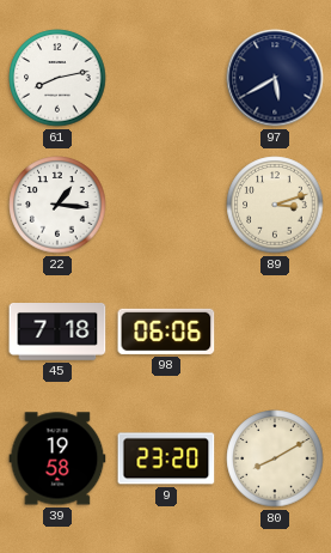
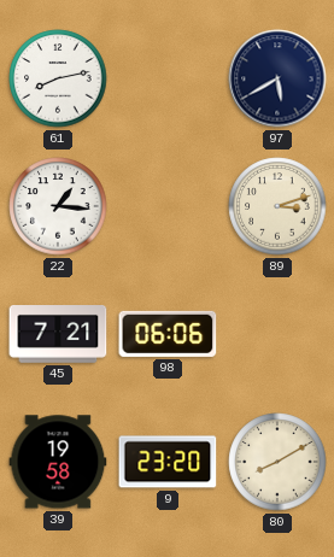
45: 7:18 -> 7:21 (58, 335)
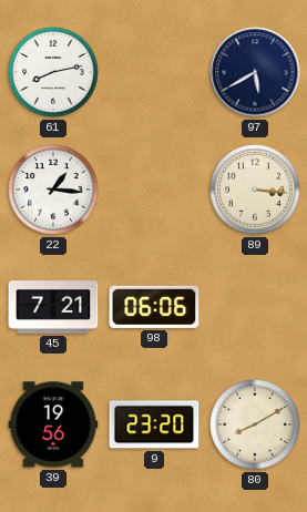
89: 3:12 -> 3:16 (255, 190)
39: 19:58 -> 19:56 (53, 424)
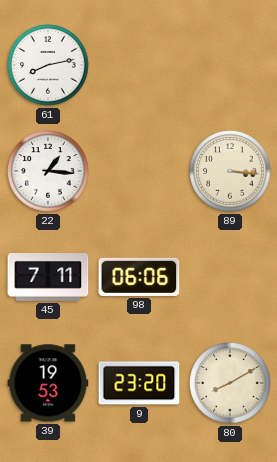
97: 5:40 -> none (255, 72)
45: 7:21 -> 7:11 (48, 278)
39: 19:56 -> 19:53 (48, 383)
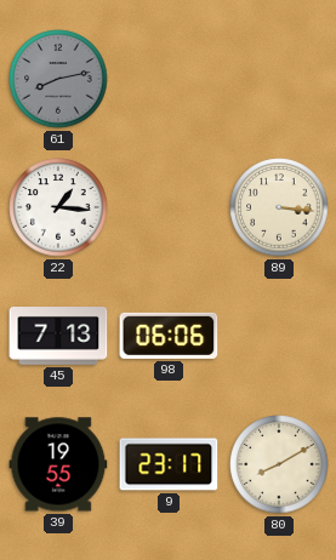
61 dial: white -> grey (58, 79)
45: 7:11 -> 7:13 (58, 337)
39: 19:53 -> 19:55 (58, 464)
9: 23:20 -> 23:17 (169, 464)
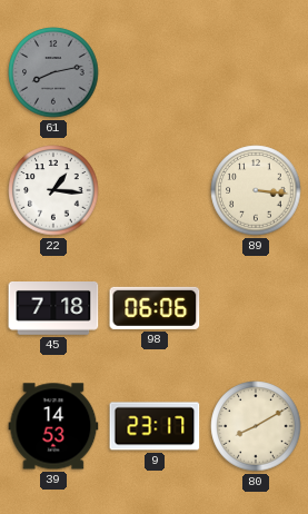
45: 7:13 -> 7:18 (53, 309)
39: 19:55 -> 14:53 (53, 426)
